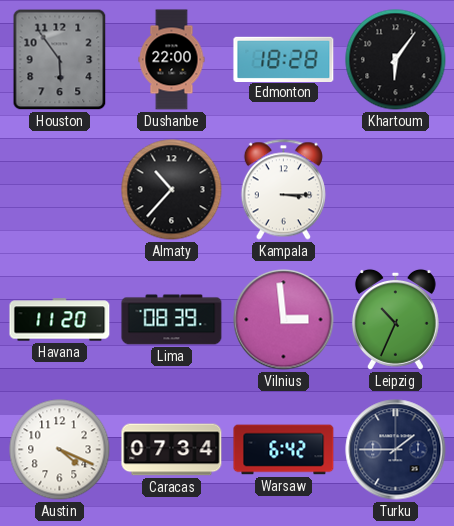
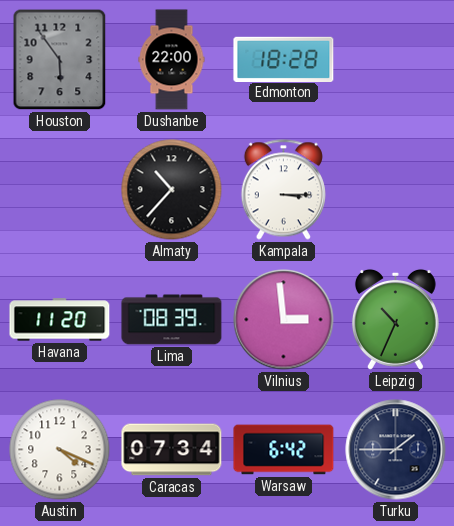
Khartoum: 6:06 -> none (396, 60)
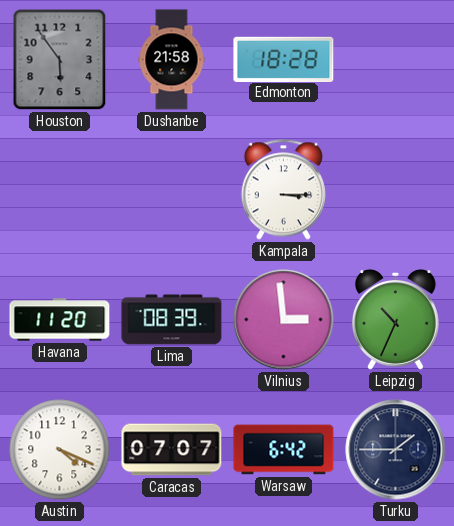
Dushanbe: 22:00 -> 21:58 (172, 60)
Almaty: 10:37 -> none (172, 190)
Caracas: 07:34 -> 07:07 (172, 450)
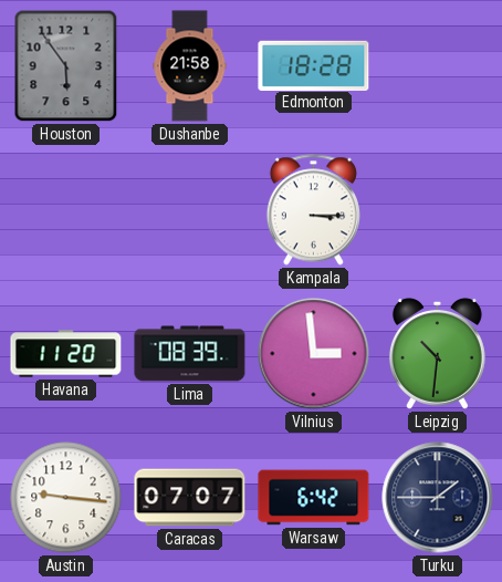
Leipzig: 10:34 -> 10:31 (437, 353)
Austin: 4:19 -> 9:16 (66, 498)
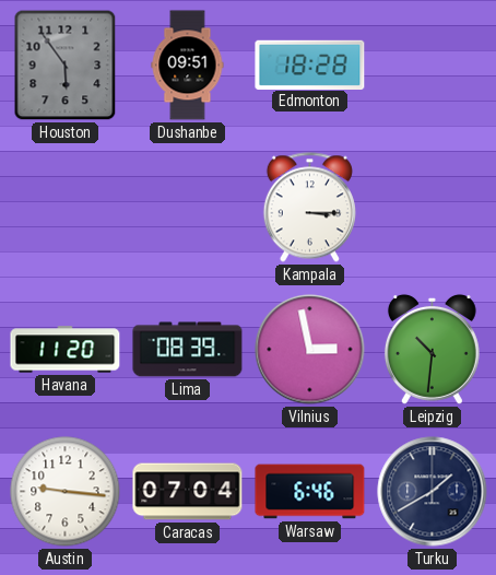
Dushanbe: 21:58 -> 09:51 (188, 66)
Vilnius: 2:59 -> 2:58 (310, 350)
Caracas: 07:07 -> 07:04 (188, 492)
Warsaw: 6:42 -> 6:46 (310, 492)
Turku: 1:45 -> 1:40 (433, 492)
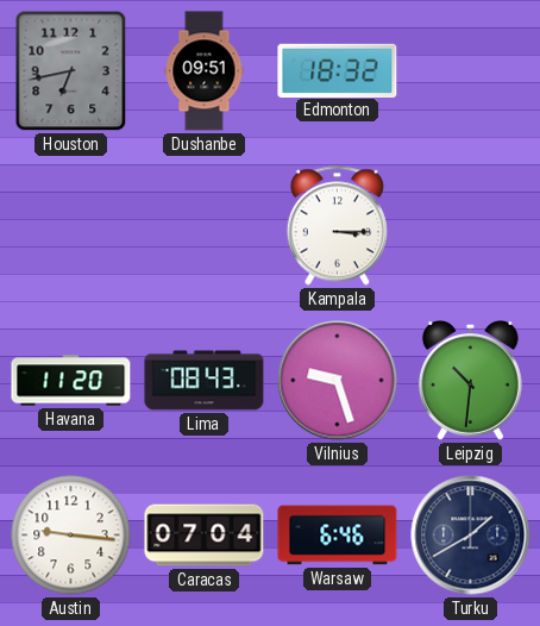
Houston: 5:54 -> 6:43 (71, 71)
Edmonton: 18:28 -> 18:32 (338, 70)
Lima: 08:39 -> 08:43 (205, 381)
Vilnius: 2:58 -> 9:27 (338, 381)
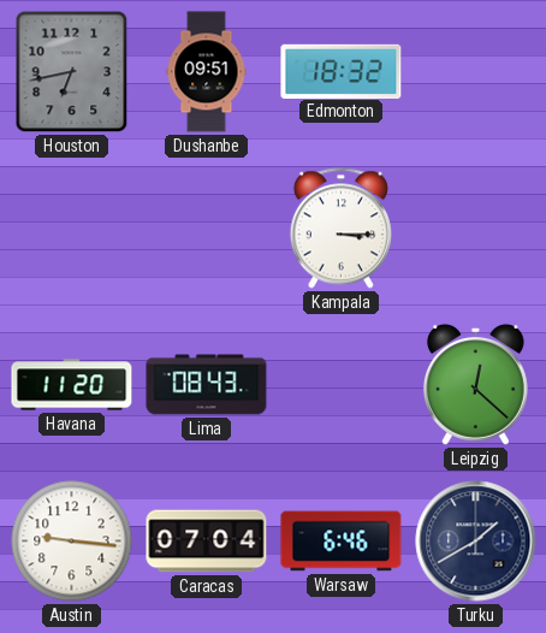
Vilnius: 9:27 -> none (338, 381)
Leipzig: 10:31 -> 12:22 (475, 384)
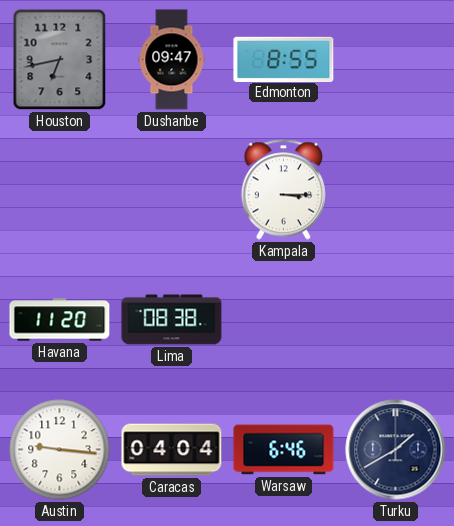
Dushanbe: 09:51 -> 09:47 (172, 60)
Edmonton: 18:32 -> 8:55 (284, 59)
Lima: 08:43 -> 08:38 (172, 320)
Leipzig: 12:22 -> none (475, 384)
Caracas: 07:04 -> 04:04 (172, 450)
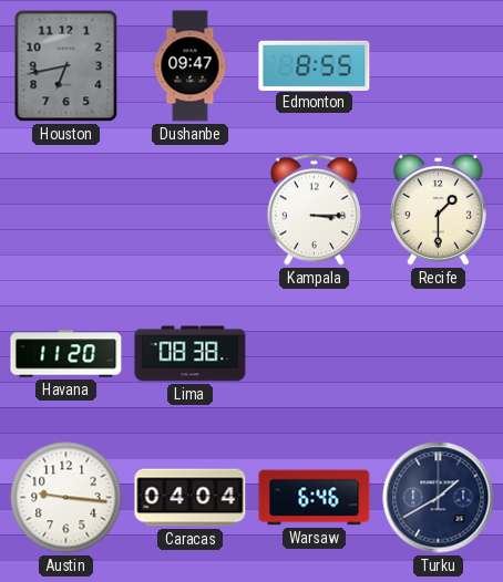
Recife: none -> 1:30 (438, 209)
